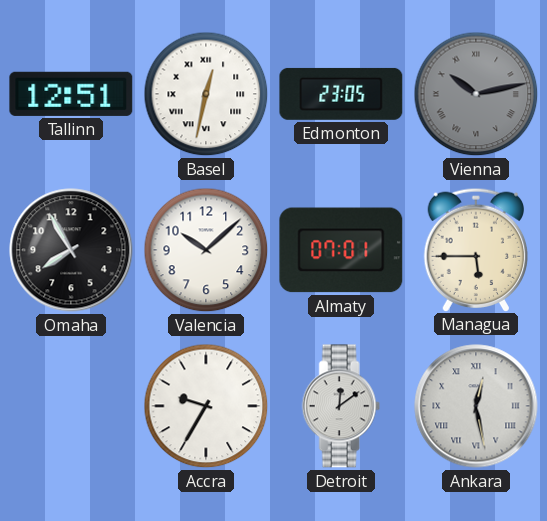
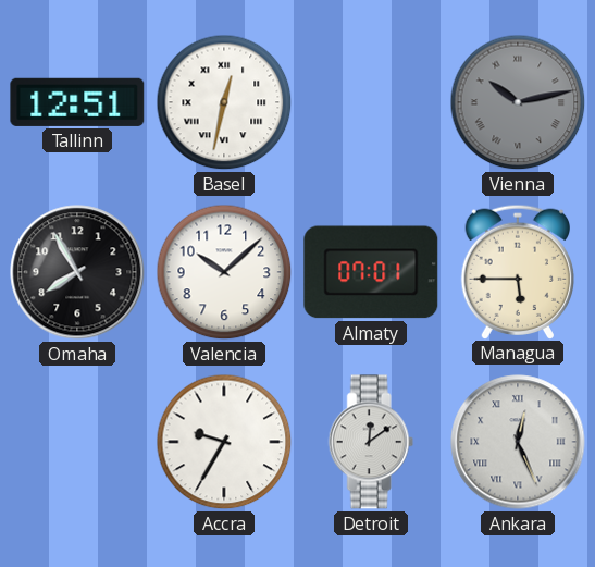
Edmonton: 23:05 -> none (341, 94)
Ankara: 12:28 -> 12:26 (518, 442)
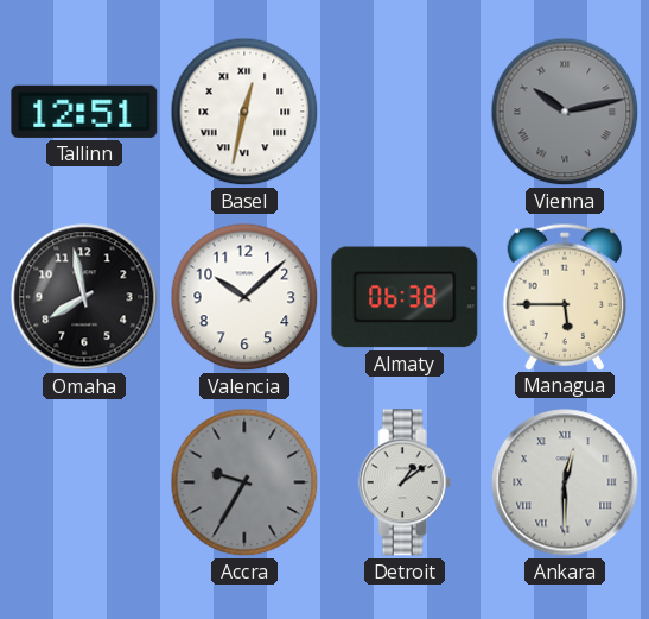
Omaha: 7:55 -> 7:58 (84, 297)
Almaty: 07:01 -> 06:38 (405, 297)
Accra dial: white -> grey (244, 482)
Detroit: 12:09 -> 1:09 (405, 482)
Ankara: 12:26 -> 12:30 (565, 482)
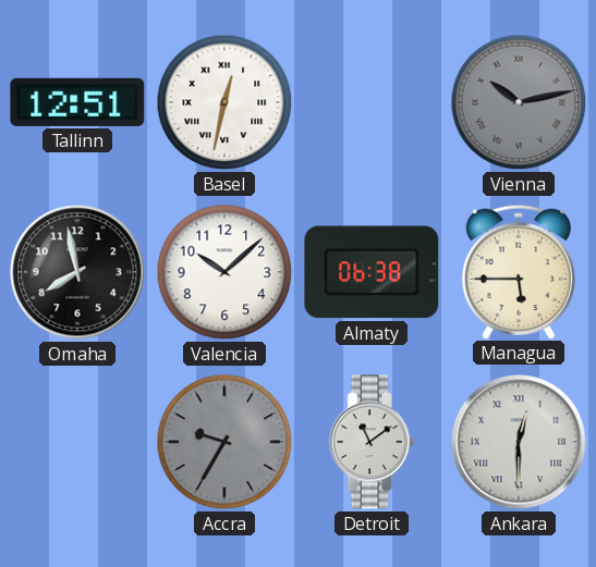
Detroit: 1:09 -> 11:09 (372, 442)
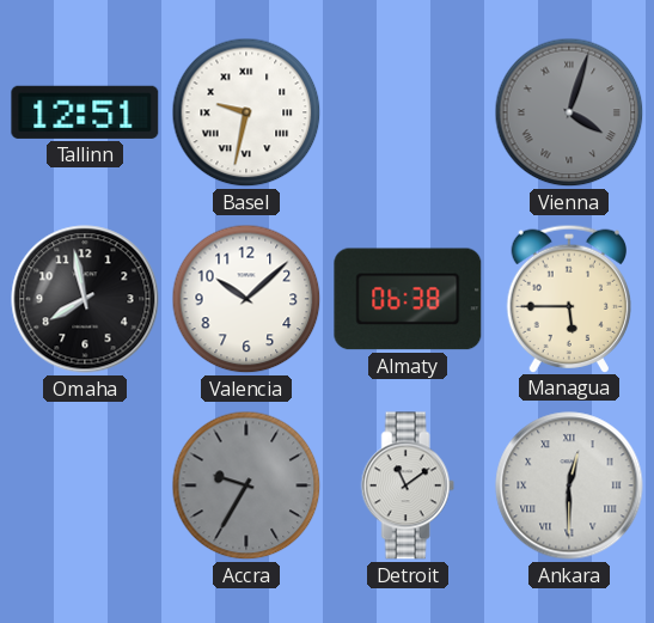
Basel: 12:32 -> 9:32 (246, 112)
Vienna: 10:13 -> 4:03 (569, 112)
